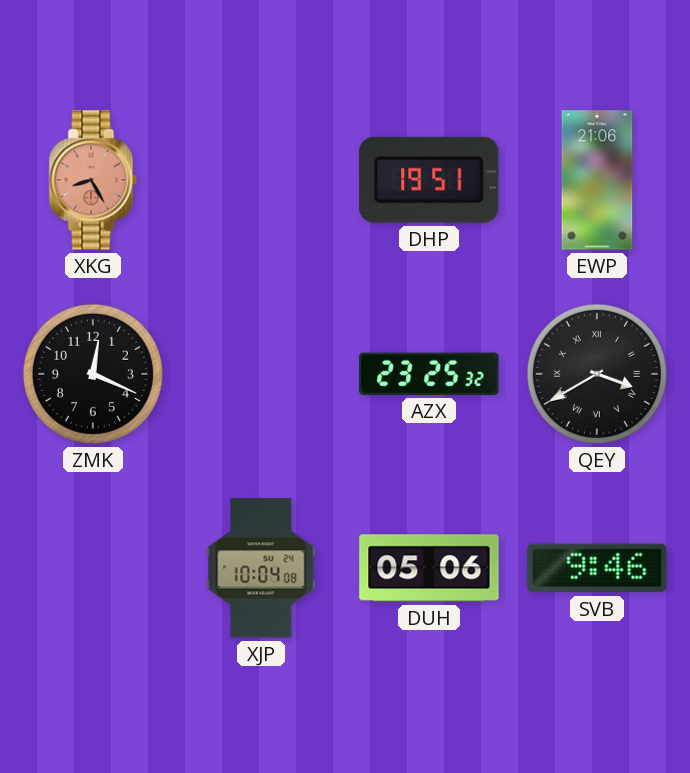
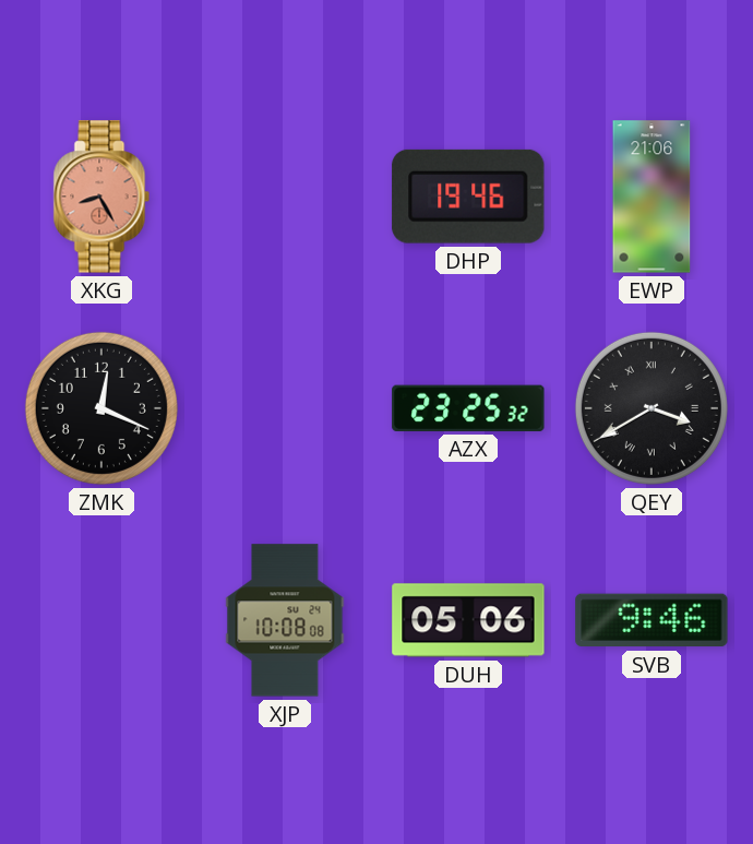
DHP: 19:51 -> 19:46 (468, 197)
XJP: 10:04 -> 10:08 (285, 620)
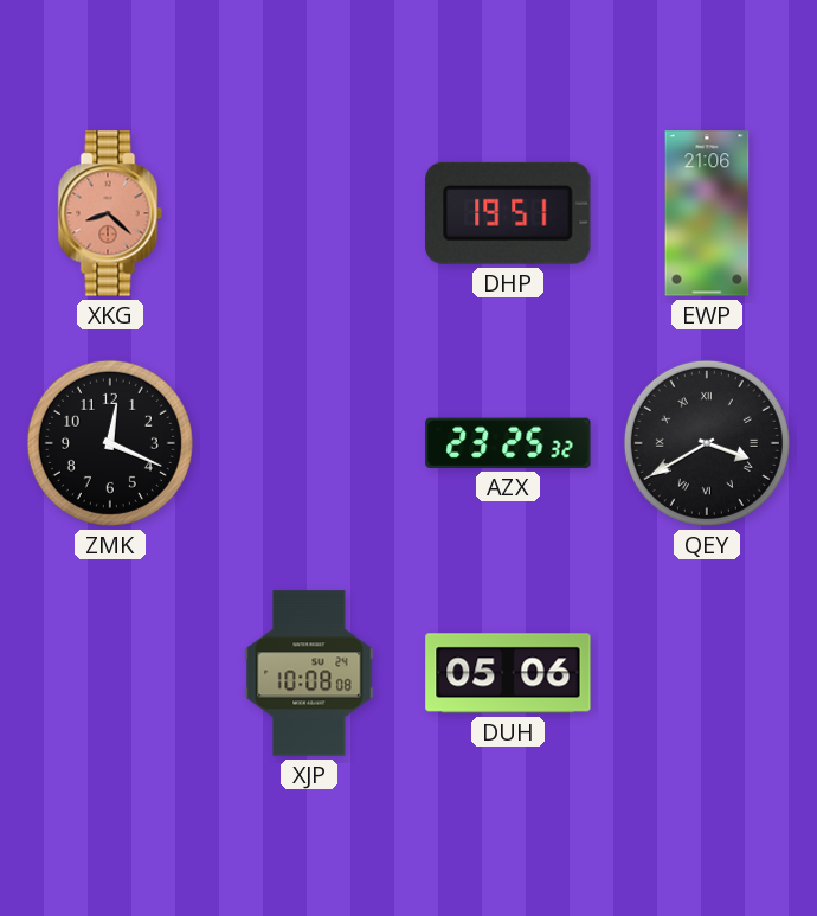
XKG: 8:25 -> 8:22 (110, 213)
DHP: 19:46 -> 19:51 (508, 213)
SVB: 9:46 -> none (652, 620)
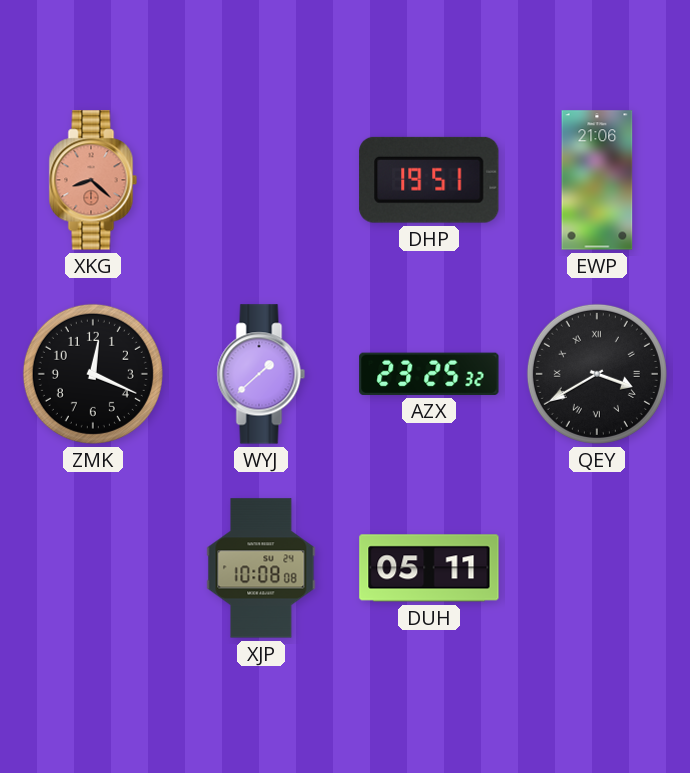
WYJ: none -> 1:38 (261, 374)
DUH: 05:06 -> 05:11 (429, 568)
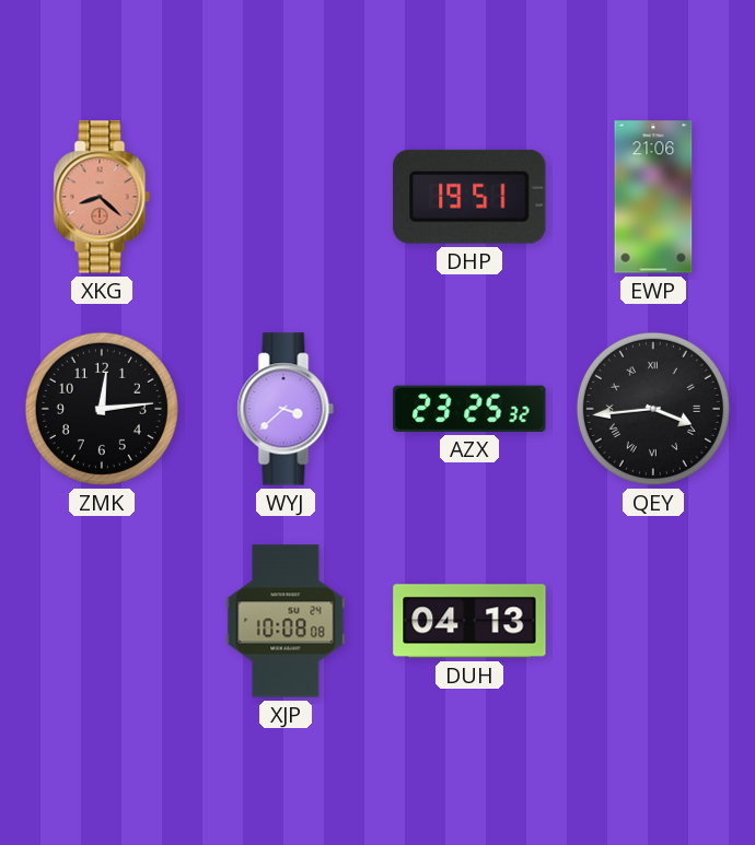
ZMK: 12:19 -> 12:14 (102, 409)
WYJ: 1:38 -> 3:38 (286, 409)
QEY: 3:40 -> 3:44 (653, 409)
DUH: 05:11 -> 04:13 (469, 621)
